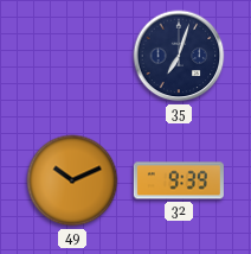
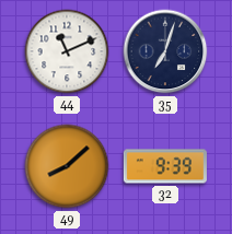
44: none -> 11:11 (67, 51)
49: 10:11 -> 8:08 (67, 166)
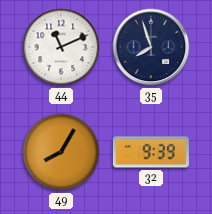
35: 7:03 -> 7:57 (151, 47)
49: 8:08 -> 8:05 (61, 152)
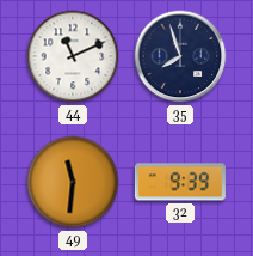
49: 8:05 -> 11:31 (73, 182)
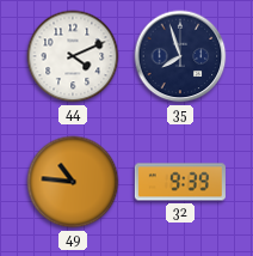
44: 11:11 -> 4:11 (73, 56)
49: 11:31 -> 10:46 (73, 182)
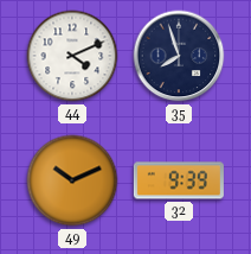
49: 10:46 -> 10:11 (72, 180)
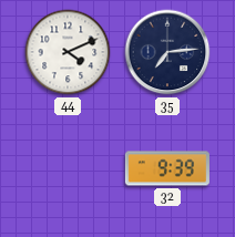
35: 7:57 -> 7:14 (167, 52)
49: 10:11 -> none (72, 180)
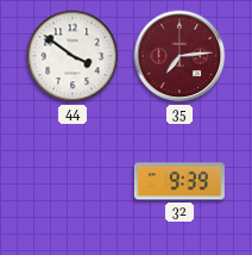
44: 4:11 -> 3:51 (73, 56)
35 dial: navy -> burgundy (179, 56)
